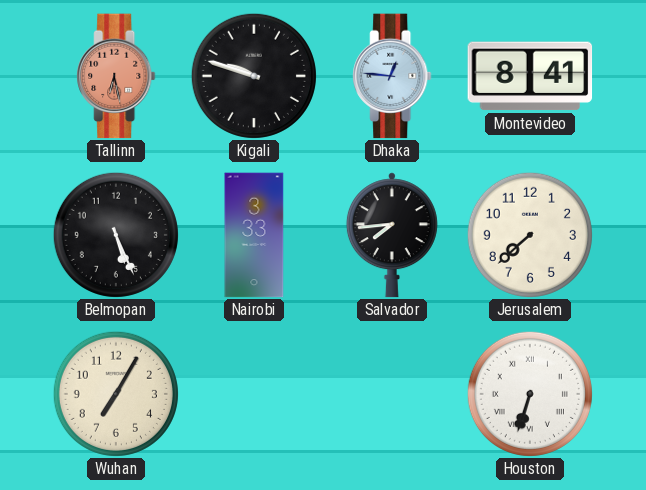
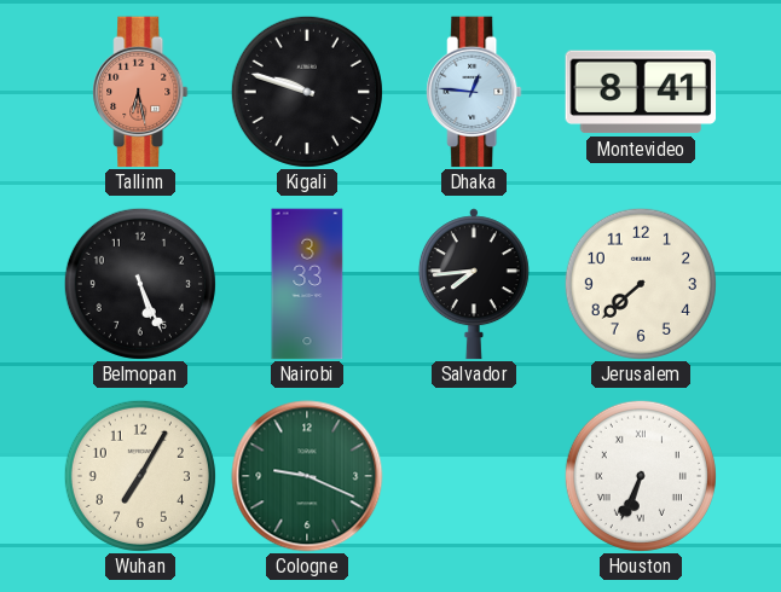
Cologne: none -> 9:19 (307, 476)
Houston: 6:33 -> 6:34 (641, 476)
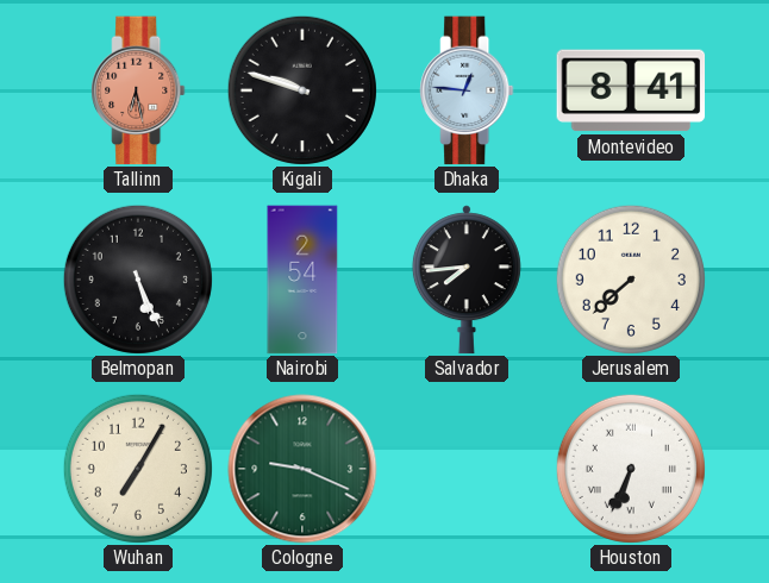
Nairobi: 3:33 -> 2:54 (302, 280)
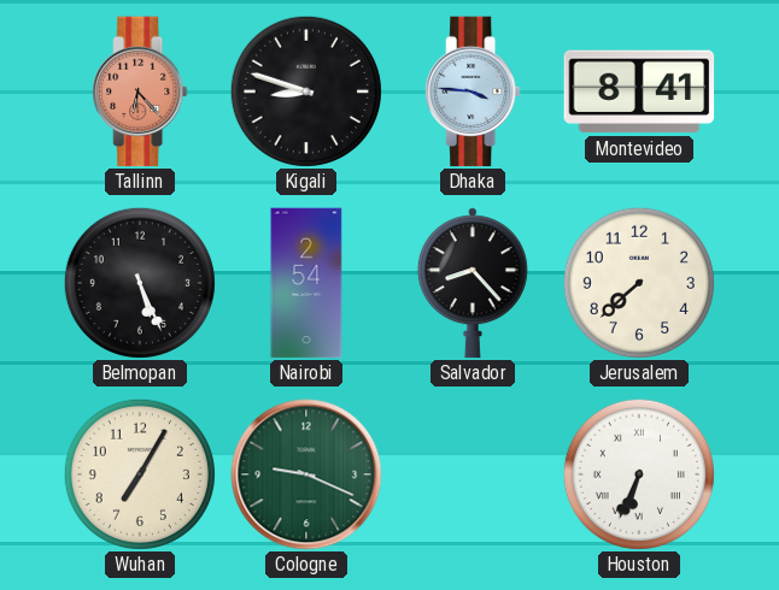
Tallinn: 6:28 -> 6:23 (140, 92)
Kigali: 9:48 -> 8:48 (306, 92)
Dhaka: 12:46 -> 3:46 (473, 92)
Salvador: 7:44 -> 8:23 (473, 283)
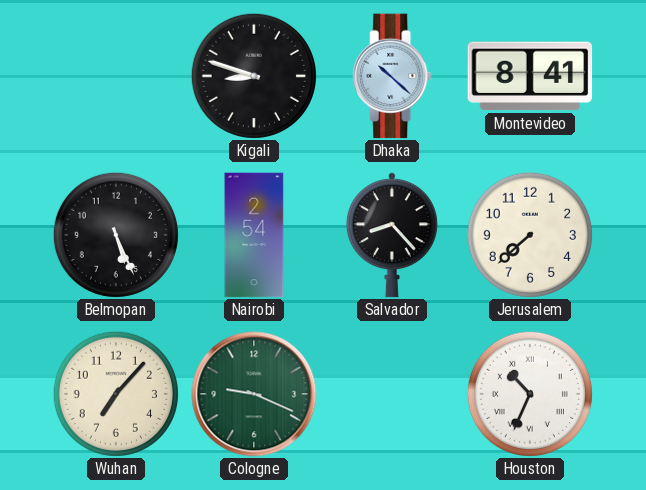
Tallinn: 6:23 -> none (140, 92)
Dhaka: 3:46 -> 10:22 (392, 76)
Wuhan: 7:05 -> 7:07 (116, 394)
Houston: 6:34 -> 10:34 (530, 394)
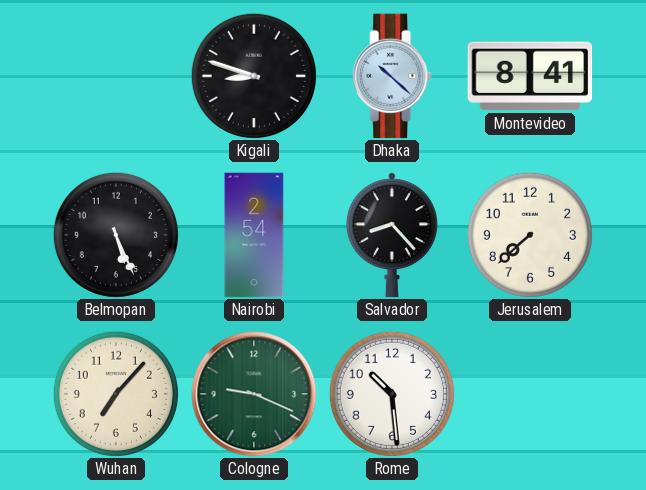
Rome: none -> 10:29 (392, 394)
Houston: 10:34 -> none (530, 394)
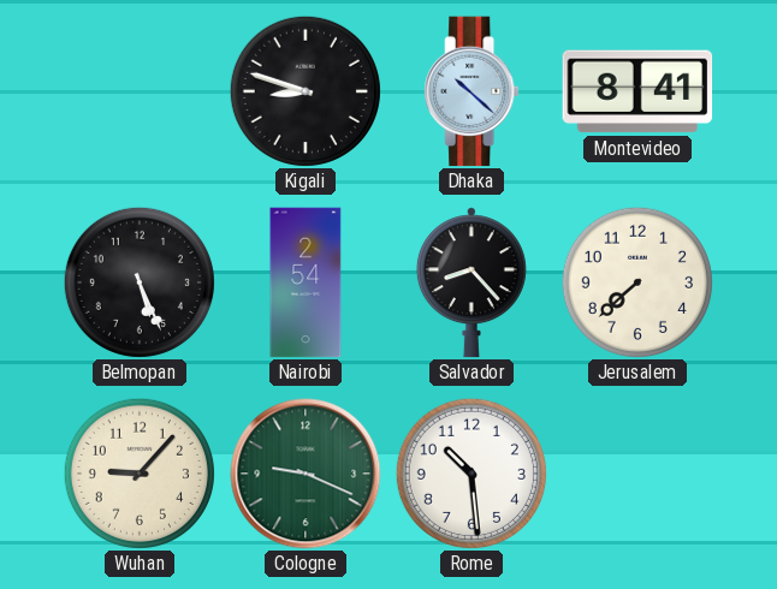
Wuhan: 7:07 -> 9:07 (140, 474)
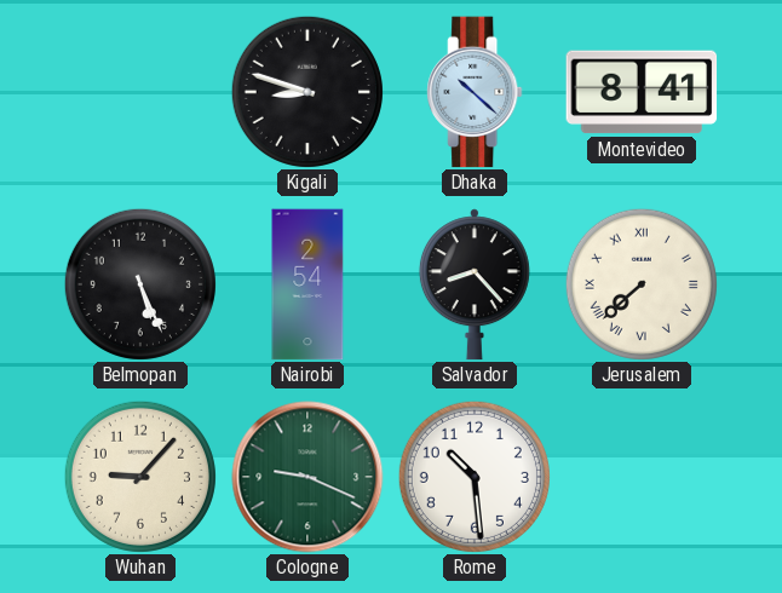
Jerusalem numerals: Arabic -> Roman (642, 284)
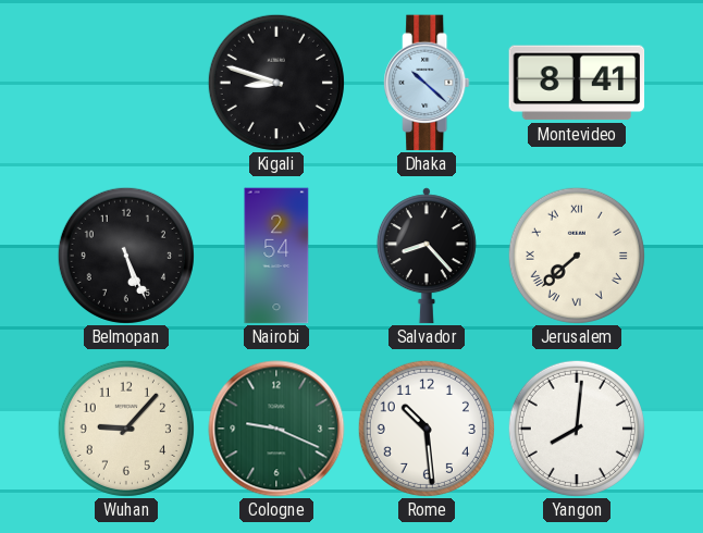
Yangon: none -> 8:01 (577, 429)
